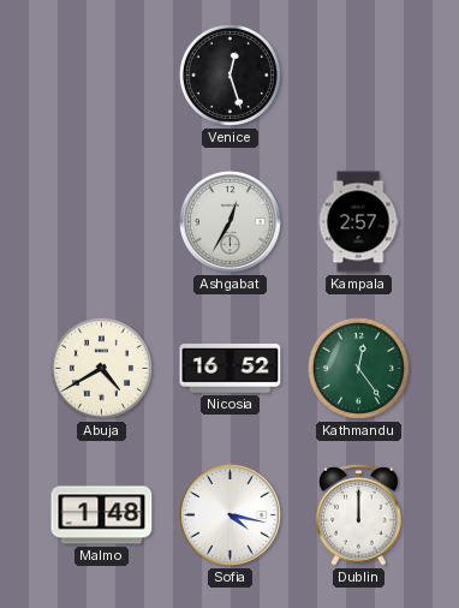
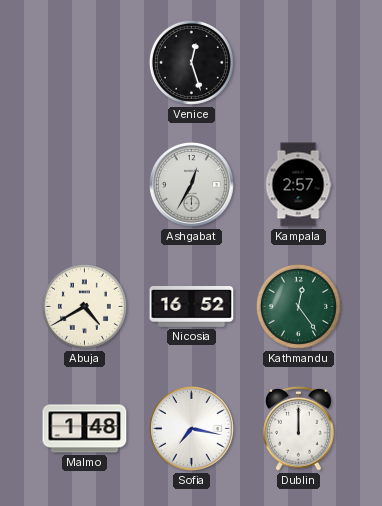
Sofia: 4:17 -> 7:17 (191, 428)
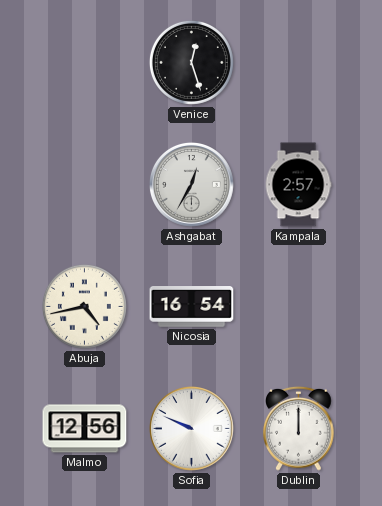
Abuja: 4:40 -> 4:43 (84, 306)
Nicosia: 16:52 -> 16:54 (192, 307)
Kathmandu: 12:24 -> none (298, 306)
Malmo: 1:48 -> 12:56 (85, 429)
Sofia: 7:17 -> 9:49 (191, 428)
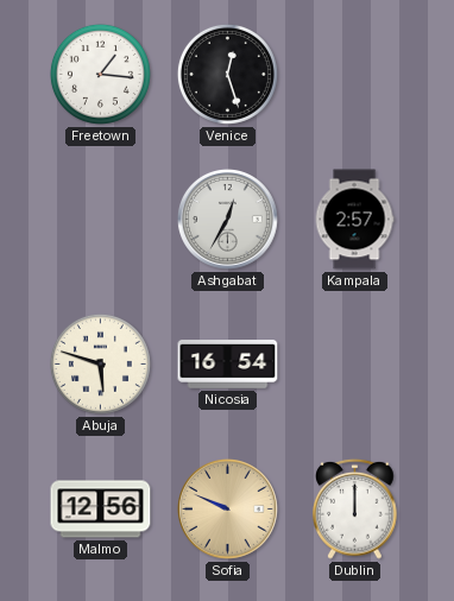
Freetown: none -> 1:16 (100, 74)
Abuja: 4:43 -> 5:48 (100, 363)
Sofia dial: white -> champagne (227, 508)
